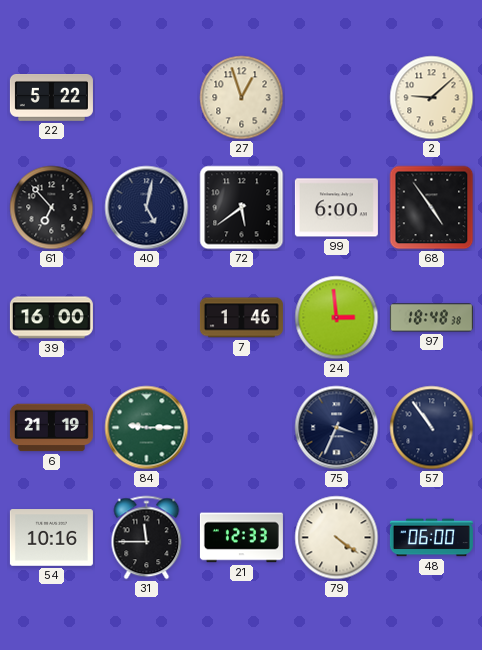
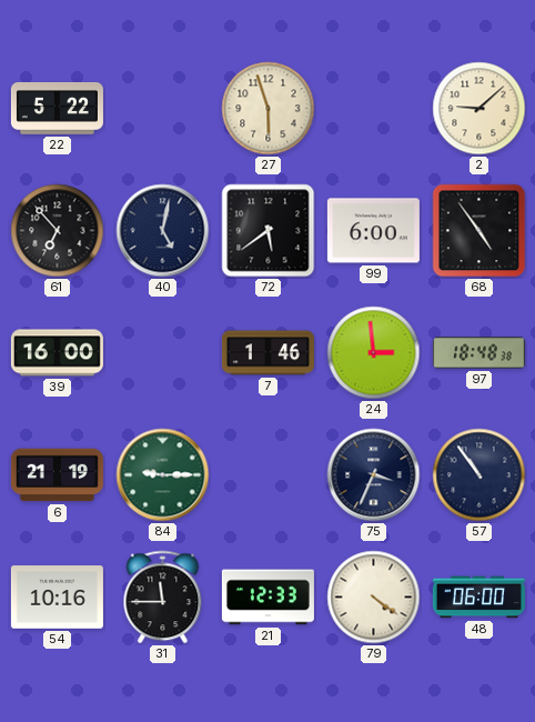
27: 12:57 -> 5:57 (269, 109)
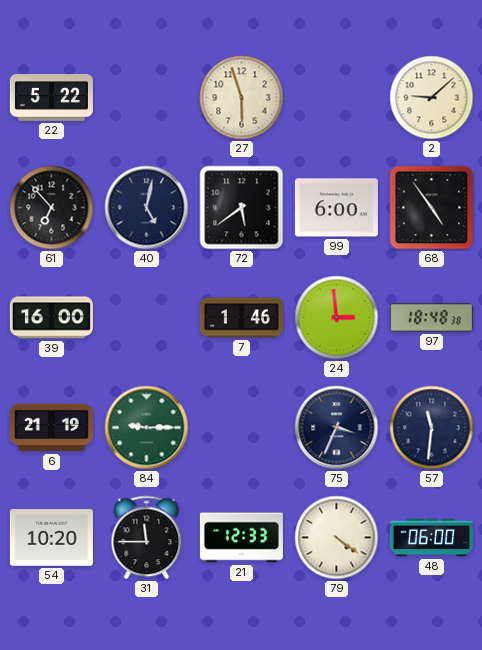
57: 10:54 -> 11:31 (432, 428)
54: 10:16 -> 10:20 (51, 538)
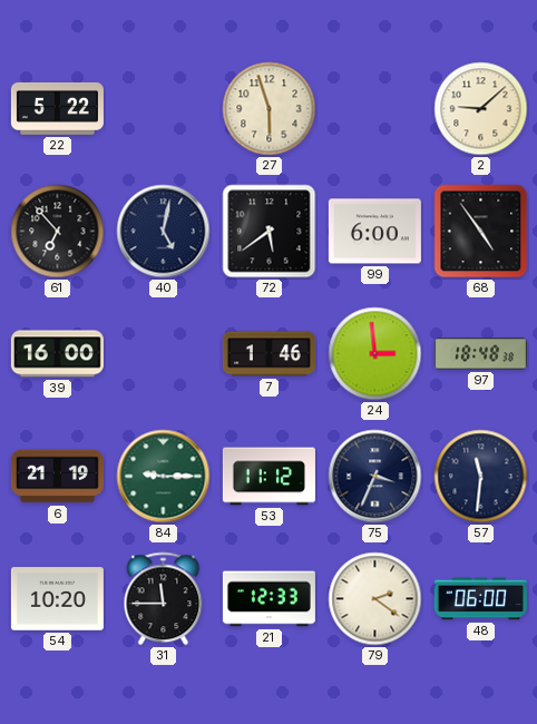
53: none -> 11:12 (268, 477)
79: 4:21 -> 2:21 (375, 599)
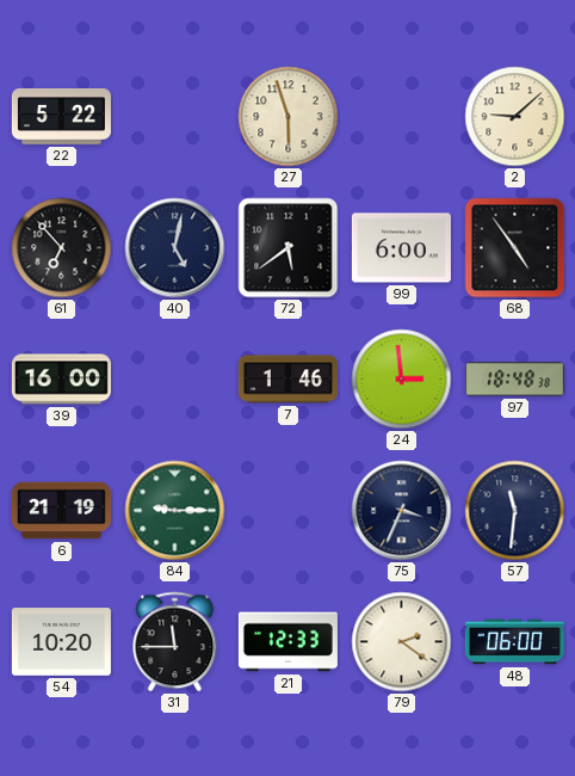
53: 11:12 -> none (268, 477)
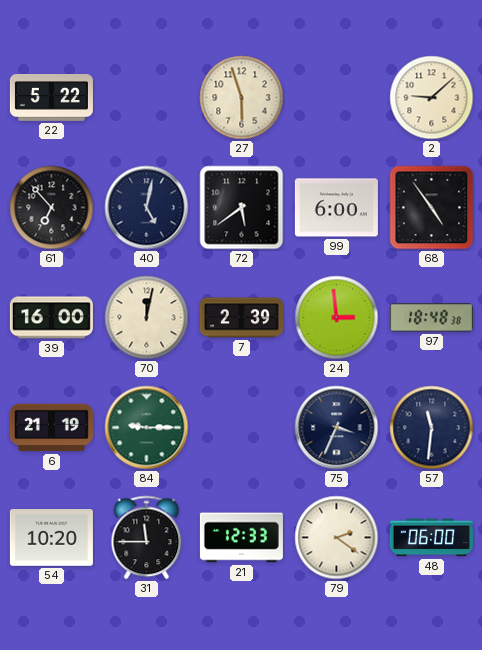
70: none -> 12:02 (147, 318)
7: 1:46 -> 2:39 (241, 318)
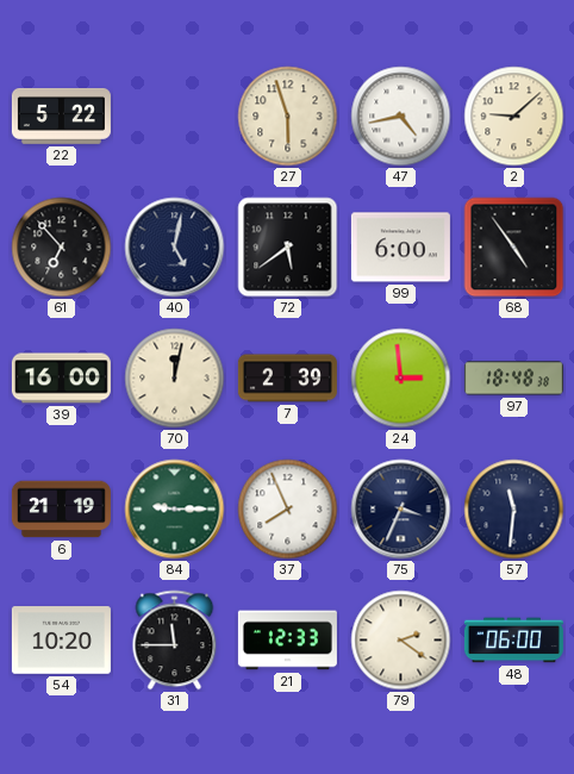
47: none -> 4:43 (401, 117)
37: none -> 7:56 (288, 510)
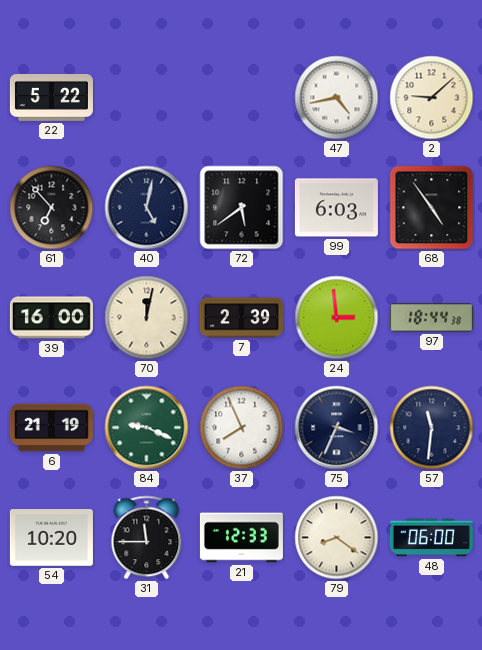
27: 5:57 -> none (288, 117)
99: 6:00 -> 6:03 (336, 208)
97: 18:48 -> 18:44 (431, 318)
84: 9:15 -> 9:19 (147, 428)
79: 2:21 -> 8:21 (337, 538)
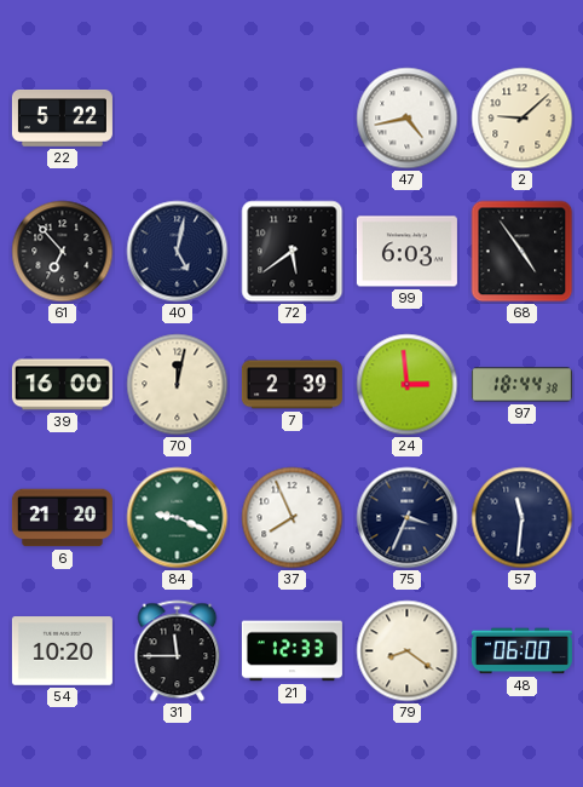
6: 21:19 -> 21:20 (62, 518)
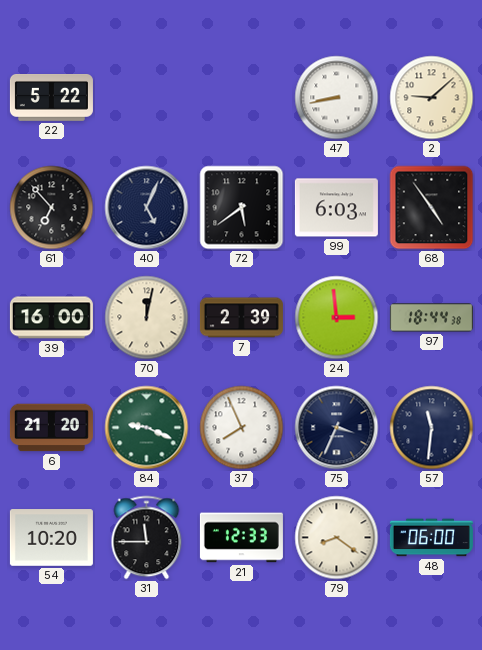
47: 4:43 -> 8:43 (337, 98)
40: 5:02 -> 5:04 (147, 208)
